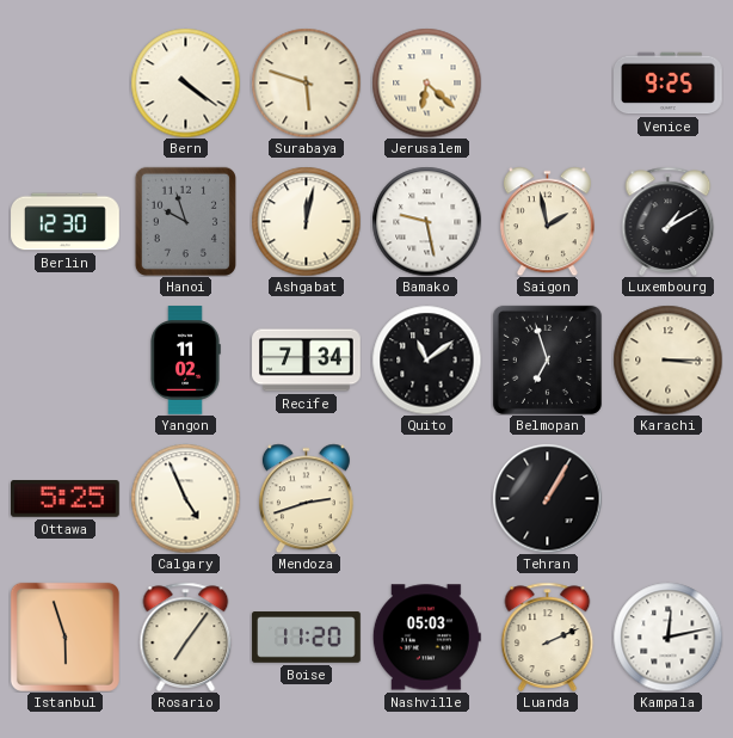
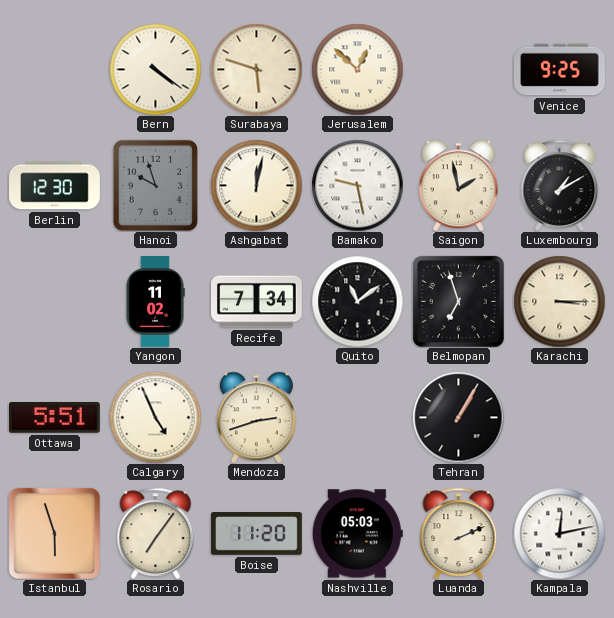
Jerusalem: 6:22 -> 12:52 (357, 69)
Ottawa: 5:25 -> 5:51 (55, 418)
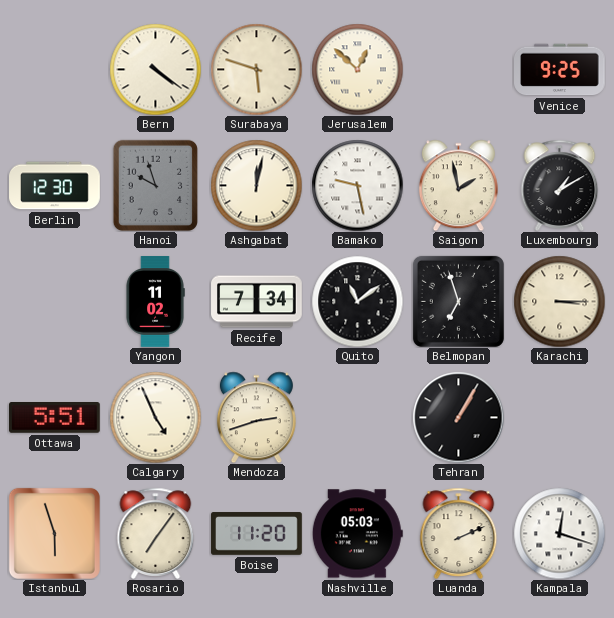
Kampala: 12:13 -> 12:18 (559, 533)
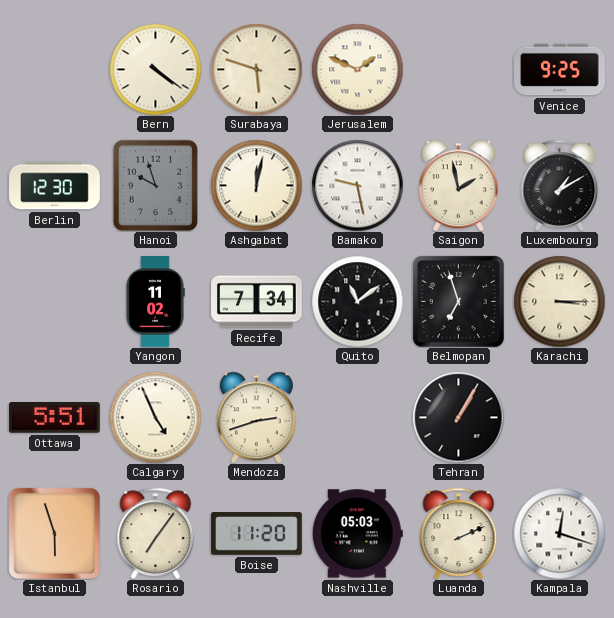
Jerusalem: 12:52 -> 1:49 (357, 69)
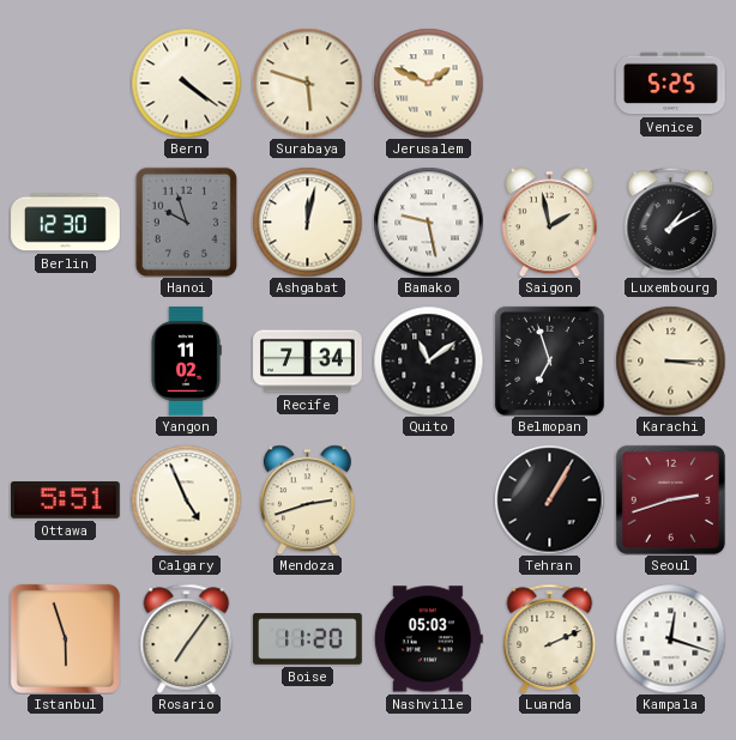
Venice: 9:25 -> 5:25 (671, 84)
Seoul: none -> 2:42 (670, 499)
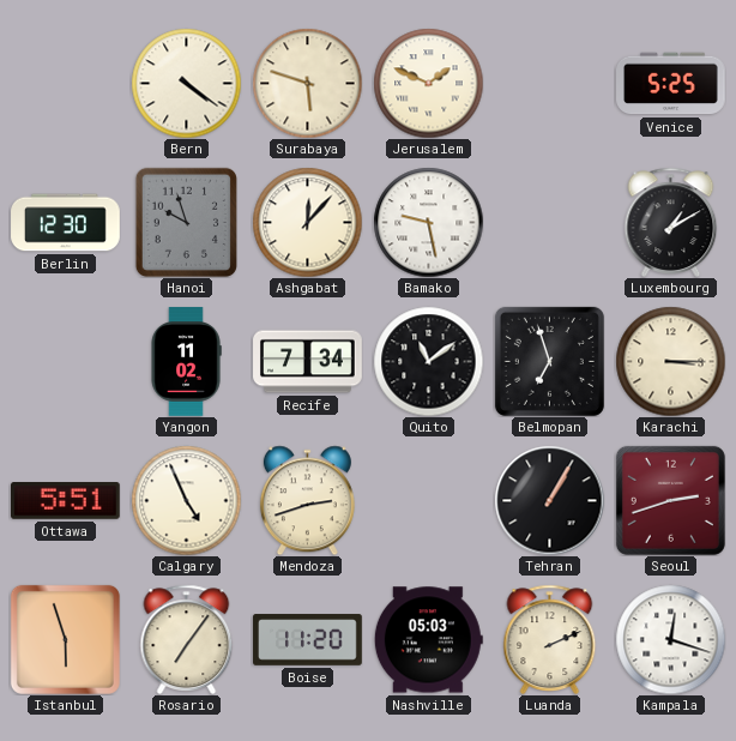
Ashgabat: 12:02 -> 12:07 (307, 222)
Saigon: 1:58 -> none (549, 222)
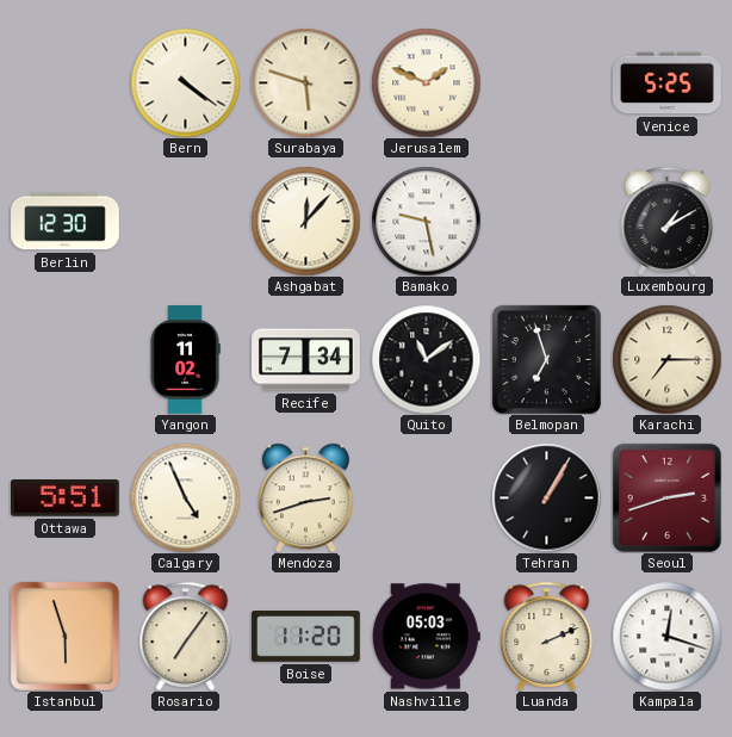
Hanoi: 9:57 -> none (186, 222)
Karachi: 3:15 -> 7:15 (666, 359)
